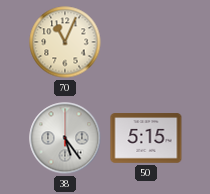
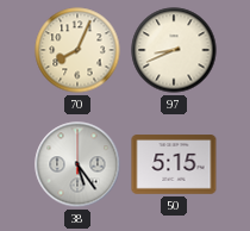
70: 11:04 -> 8:04 (77, 50)
97: none -> 8:41 (174, 50)
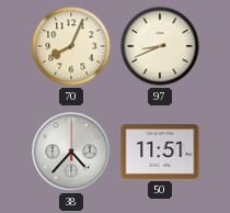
38: 5:24 -> 4:37 (71, 152)
50: 5:15 -> 11:51 (160, 152)
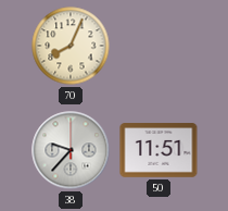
97: 8:41 -> none (160, 46)
38: 4:37 -> 9:37 (71, 150)
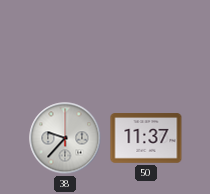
70: 8:04 -> none (71, 46)
50: 11:51 -> 11:37 (146, 138)
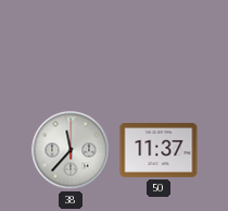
38: 9:37 -> 11:37 (71, 150)
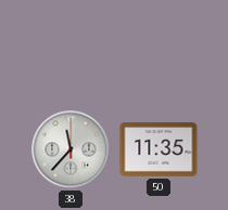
50: 11:37 -> 11:35 (159, 149)
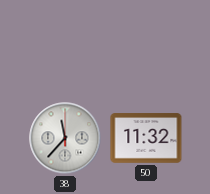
50: 11:35 -> 11:32 (146, 138)
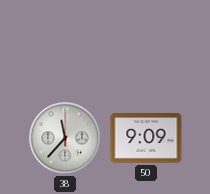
50: 11:32 -> 9:09 (146, 138)
